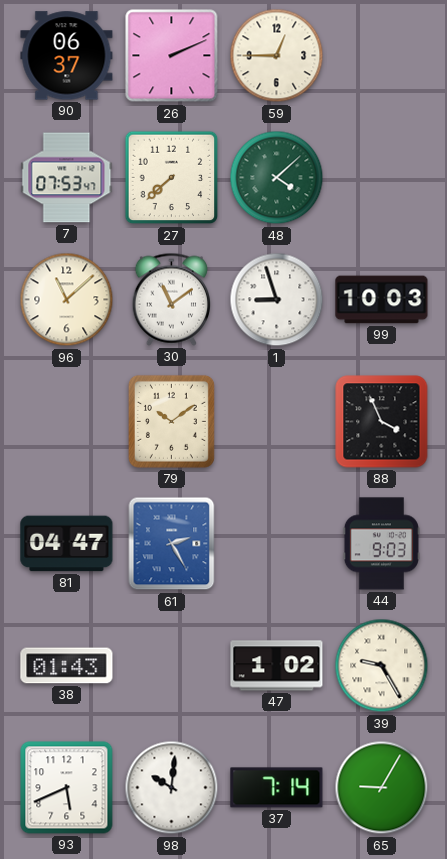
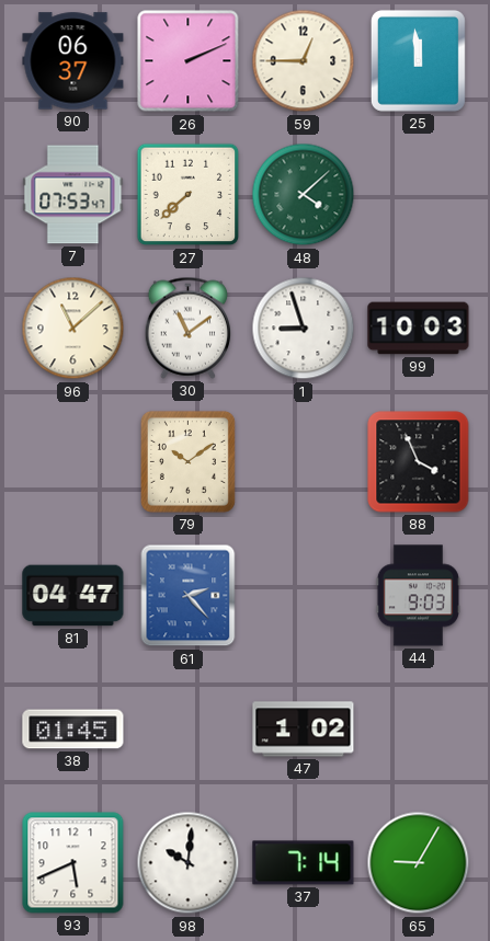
25: none -> 11:59 (418, 60)
61: 2:25 -> 2:23 (189, 596)
38: 01:43 -> 01:45 (73, 730)
39: 9:25 -> none (382, 666)
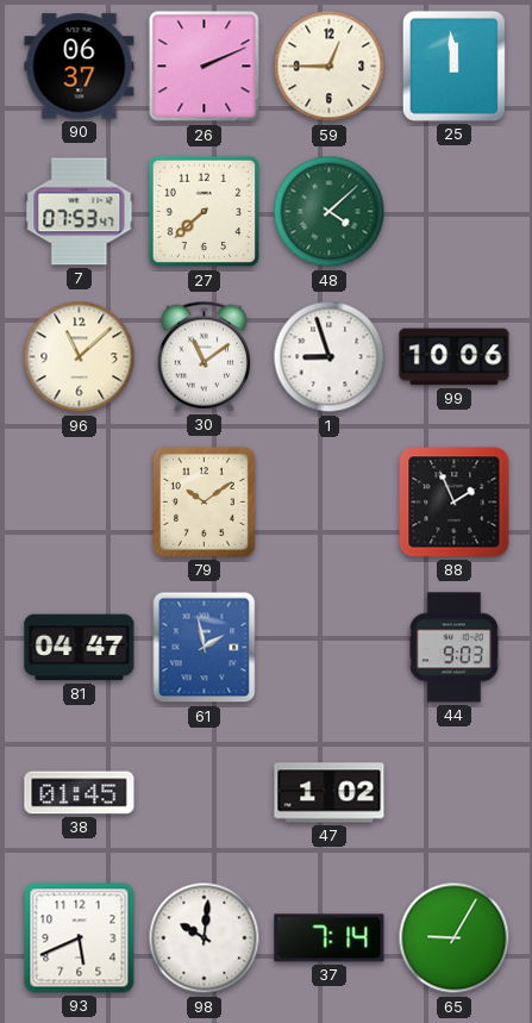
99: 10:03 -> 10:06 (455, 357)
88: 3:56 -> 1:56 (455, 503)
61: 2:23 -> 1:58 (205, 648)
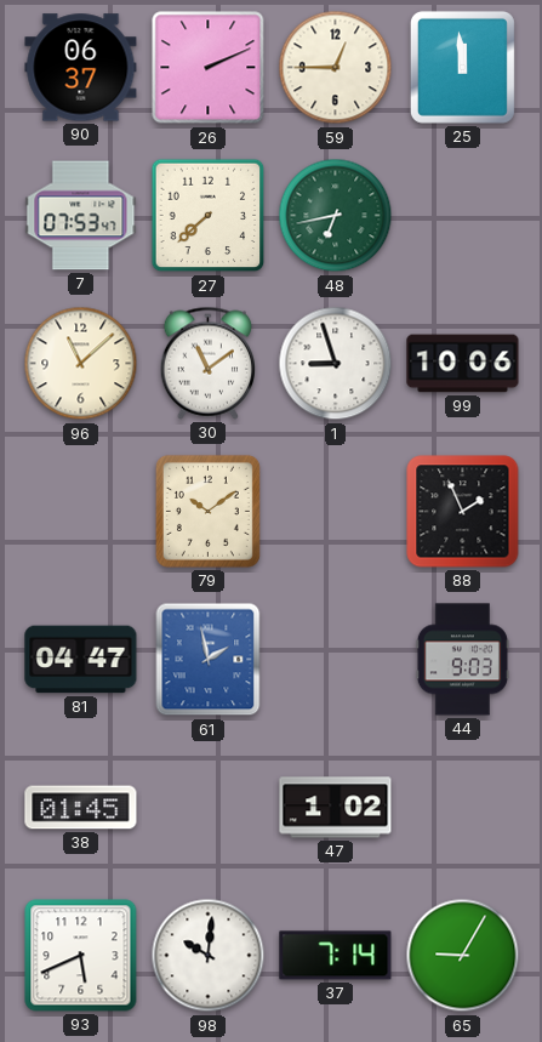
48: 4:08 -> 6:43 (336, 216)
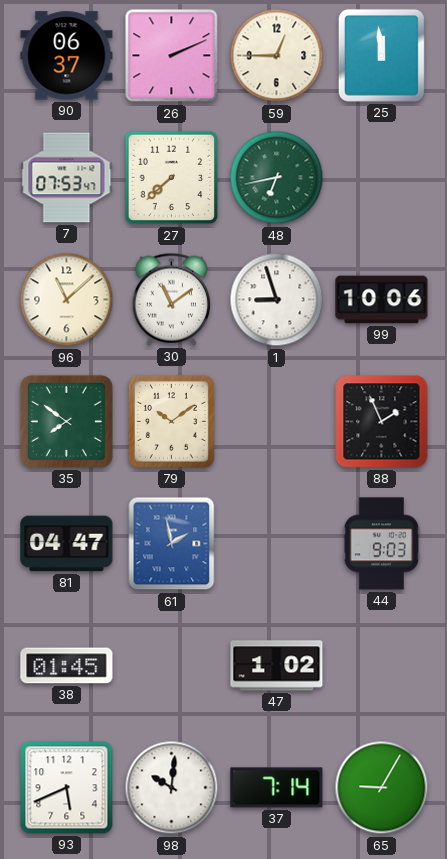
35: none -> 7:51 (66, 421)
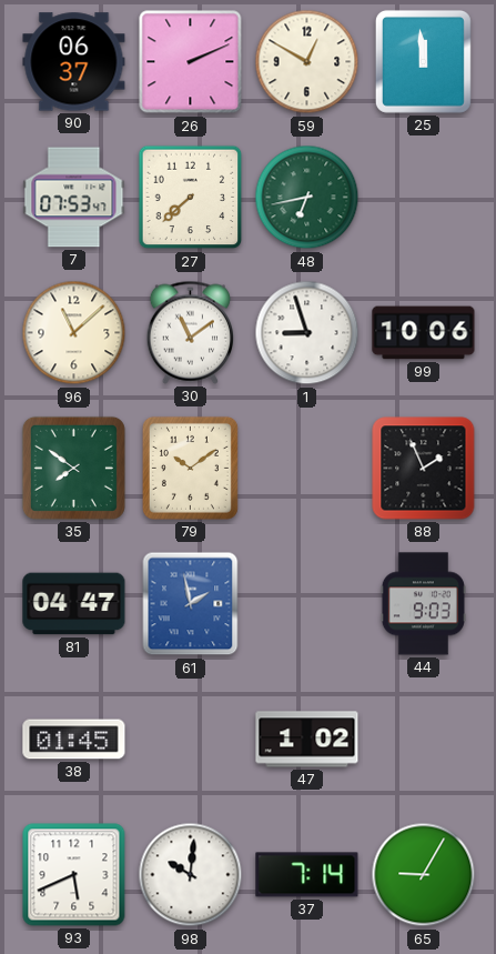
59: 12:45 -> 12:50 (307, 62)
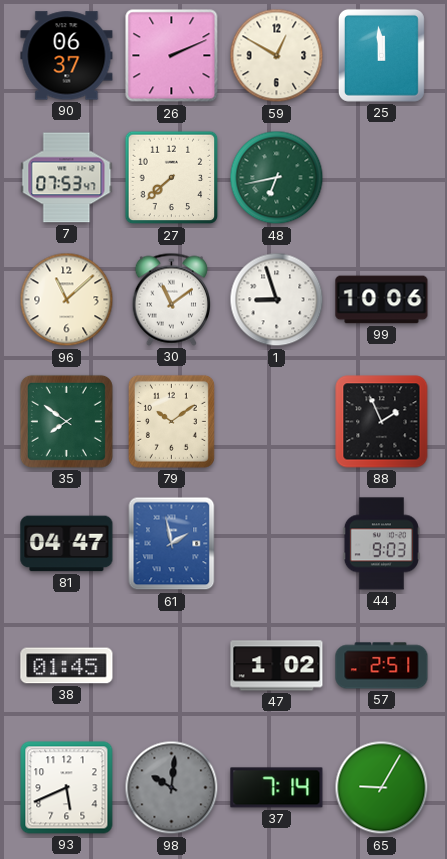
57: none -> 2:51 (382, 666)
98 dial: white -> grey (172, 788)
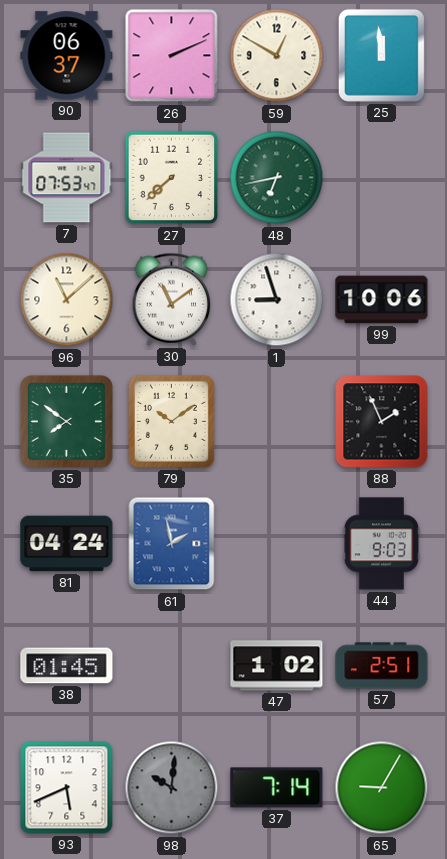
81: 04:47 -> 04:24 (67, 544)
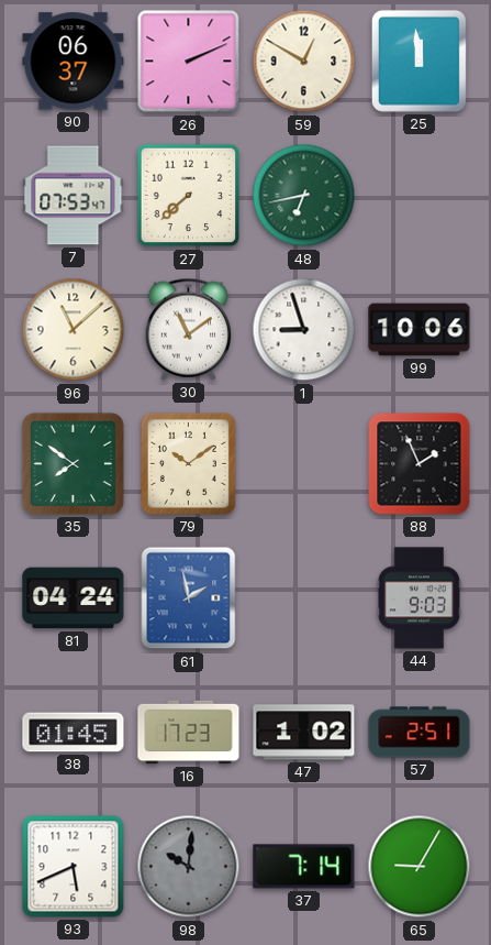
16: none -> 17:23 (189, 733)
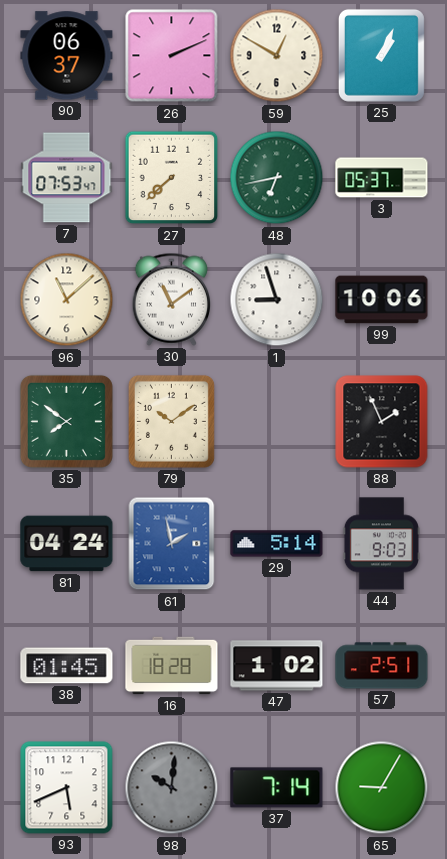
25: 11:59 -> 1:04 (381, 55)
3: none -> 05:37 (382, 178)
29: none -> 5:14 (277, 544)
16: 17:23 -> 18:28 (172, 666)
